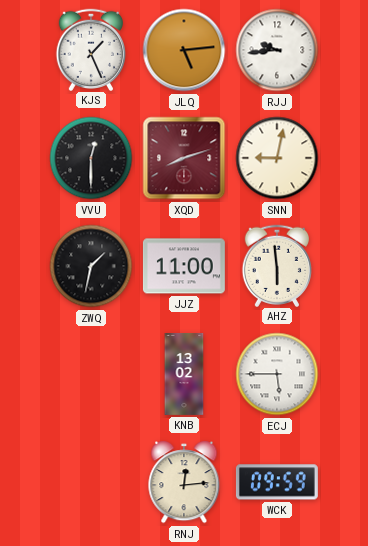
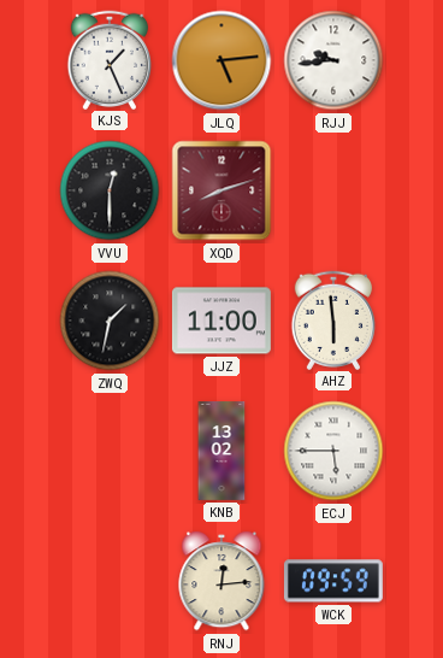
SNN: 9:02 -> none (277, 158)
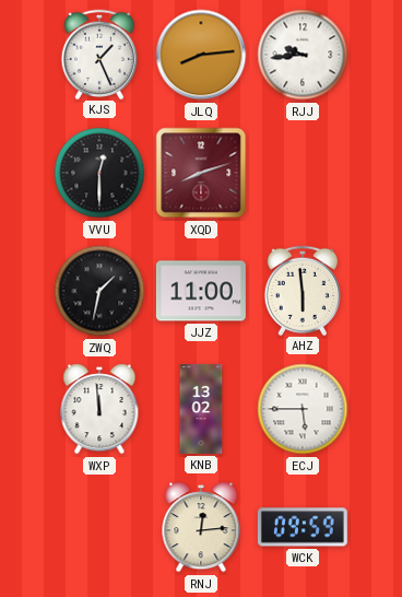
JLQ: 5:14 -> 8:14 (201, 55)
WXP: none -> 11:59 (99, 409)
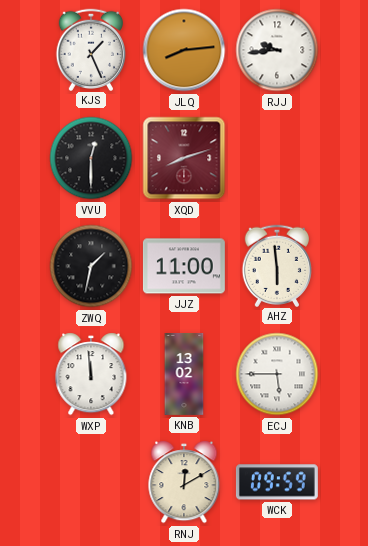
RNJ: 12:14 -> 12:10 (184, 482)
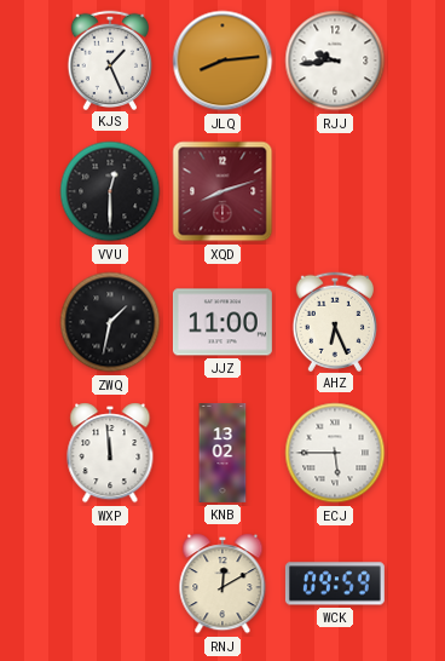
AHZ: 5:59 -> 6:26 (334, 321)
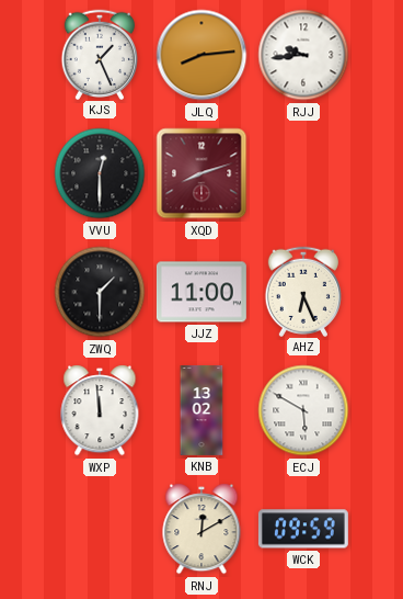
ZWQ: 1:32 -> 1:30 (100, 292)
ECJ: 5:45 -> 5:50 (303, 410)
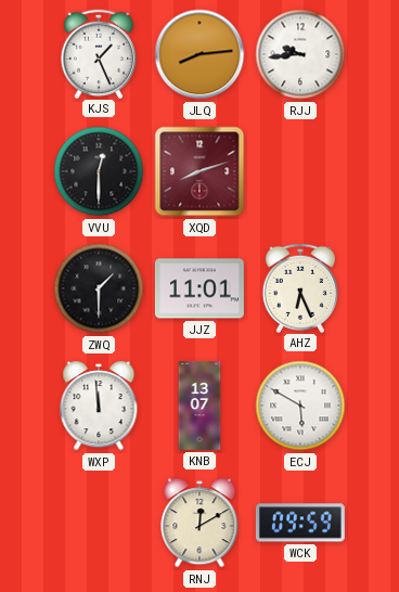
JJZ: 11:00 -> 11:01 (200, 288)
KNB: 13:02 -> 13:07 (200, 407)
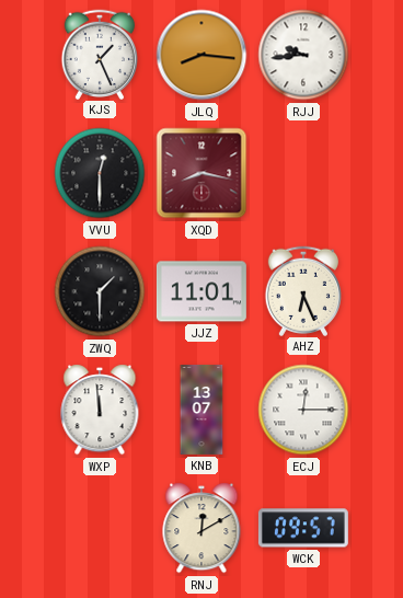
JLQ: 8:14 -> 8:16 (201, 55)
XQD: 8:12 -> 8:17 (201, 173)
ECJ: 5:50 -> 12:15 (303, 410)
WCK: 09:59 -> 09:57 (303, 528)
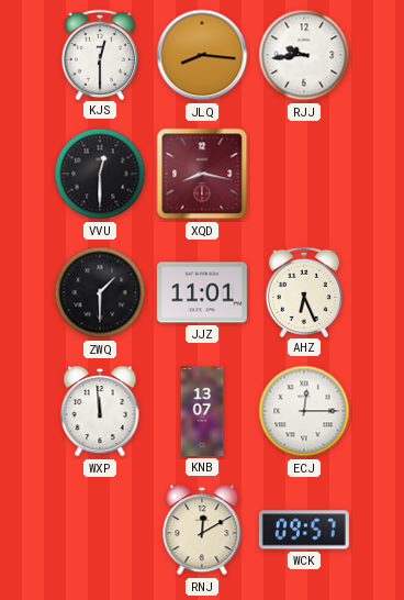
KJS: 1:26 -> 12:30 (99, 54)
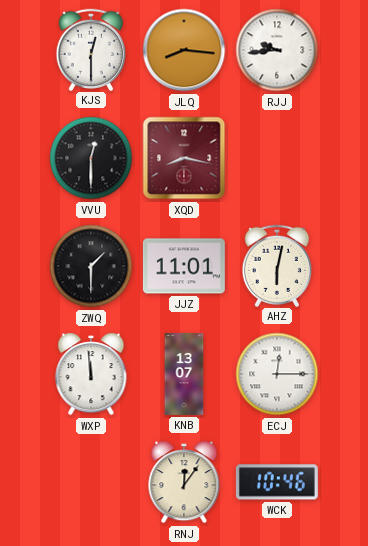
AHZ: 6:26 -> 6:02 (276, 265)
RNJ: 12:10 -> 12:06 (184, 482)
WCK: 09:57 -> 10:46 (277, 482)
